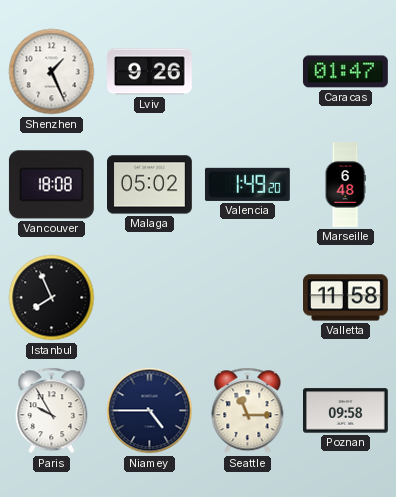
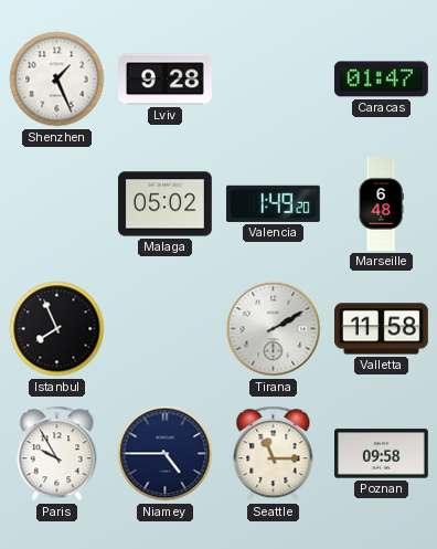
Lviv: 9:26 -> 9:28 (166, 80)
Vancouver: 18:08 -> none (51, 185)
Tirana: none -> 2:10 (274, 329)
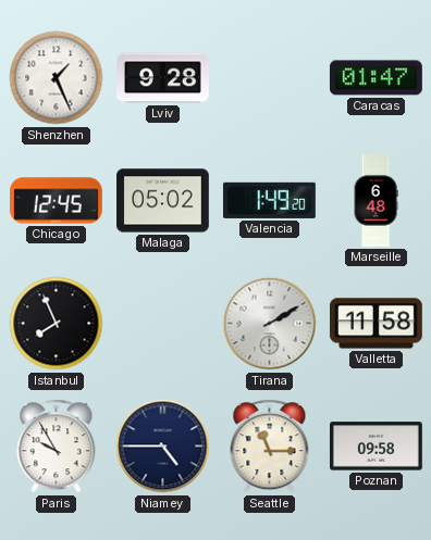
Chicago: none -> 12:45 (57, 201)
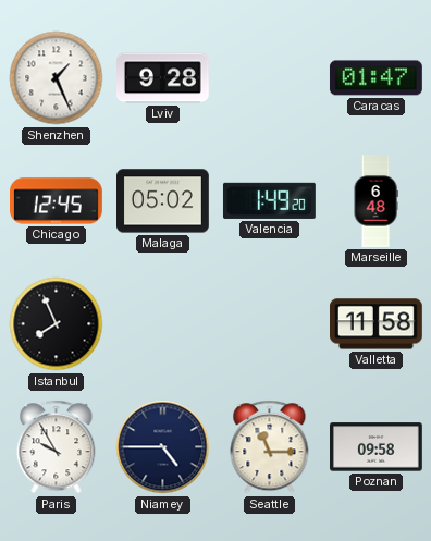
Tirana: 2:10 -> none (270, 324)
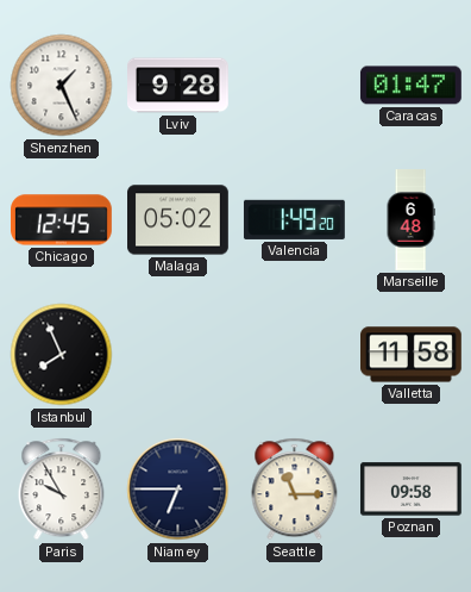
Niamey: 4:45 -> 6:45 (178, 490)
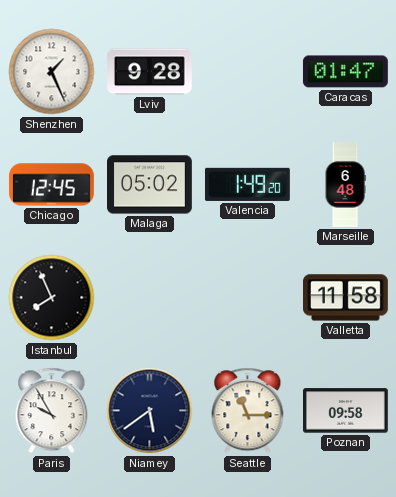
Niamey: 6:45 -> 5:39 (150, 411)
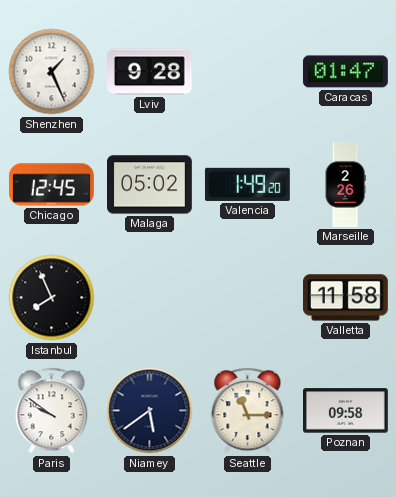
Marseille: 6:48 -> 2:26 (345, 185)
Paris: 9:55 -> 9:51 (52, 411)
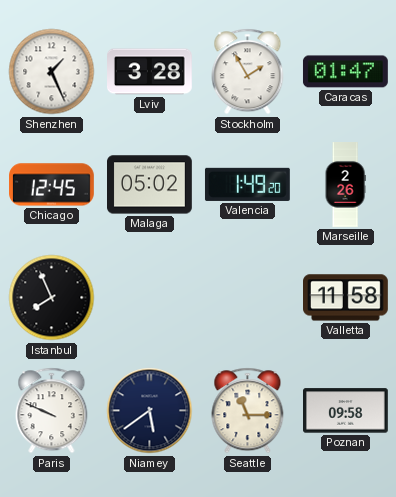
Lviv: 9:28 -> 3:28 (150, 72)
Stockholm: none -> 1:55 (248, 72)
Paris: 9:51 -> 9:49 (52, 411)
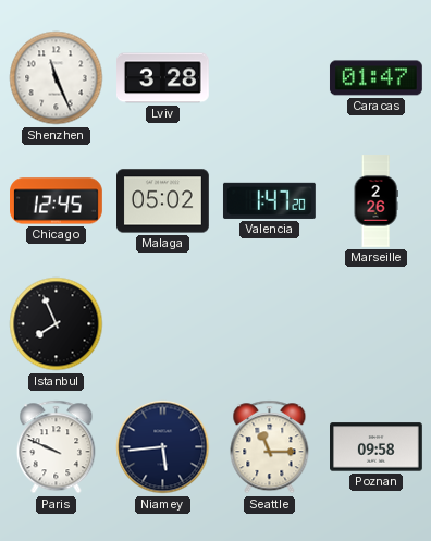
Shenzhen: 1:26 -> 11:26 (57, 78)
Stockholm: 1:55 -> none (248, 72)
Valencia: 1:49 -> 1:47 (269, 200)
Valletta: 11:58 -> none (346, 298)
Niamey: 5:39 -> 5:44 (163, 447)
